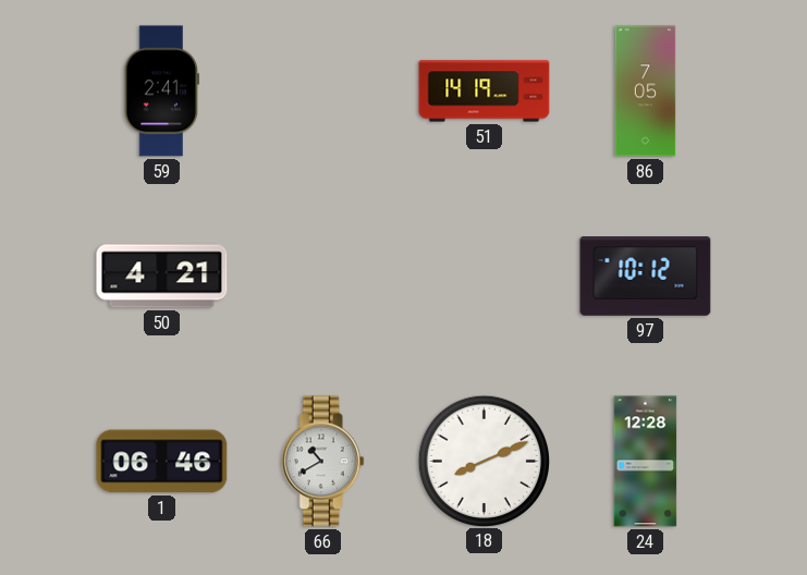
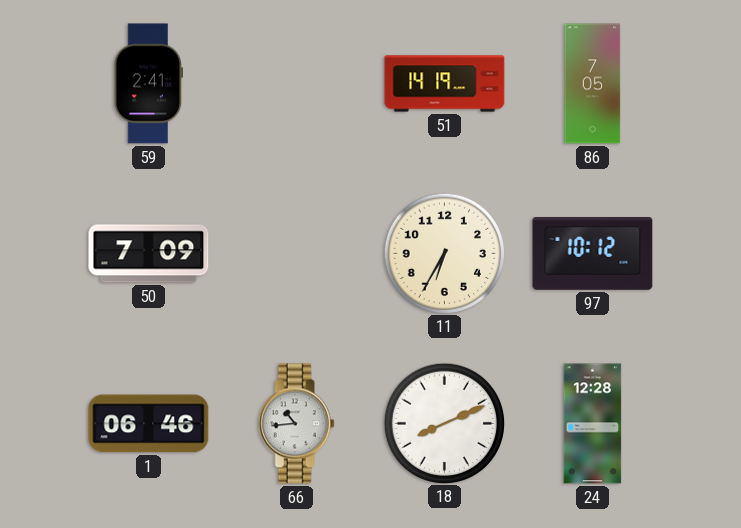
50: 4:21 -> 7:09 (149, 254)
11: none -> 6:35 (444, 253)
66: 10:40 -> 10:44 (296, 424)
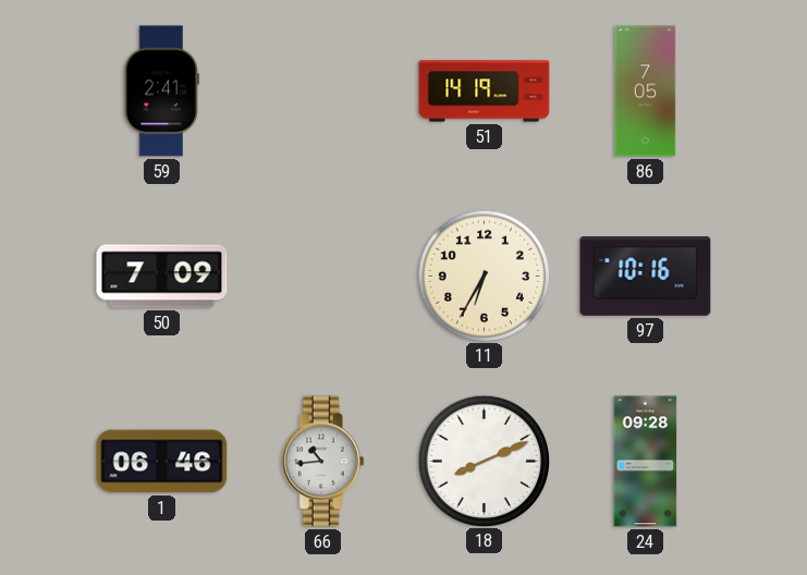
97: 10:12 -> 10:16 (646, 277)
24: 12:28 -> 09:28 (646, 462)
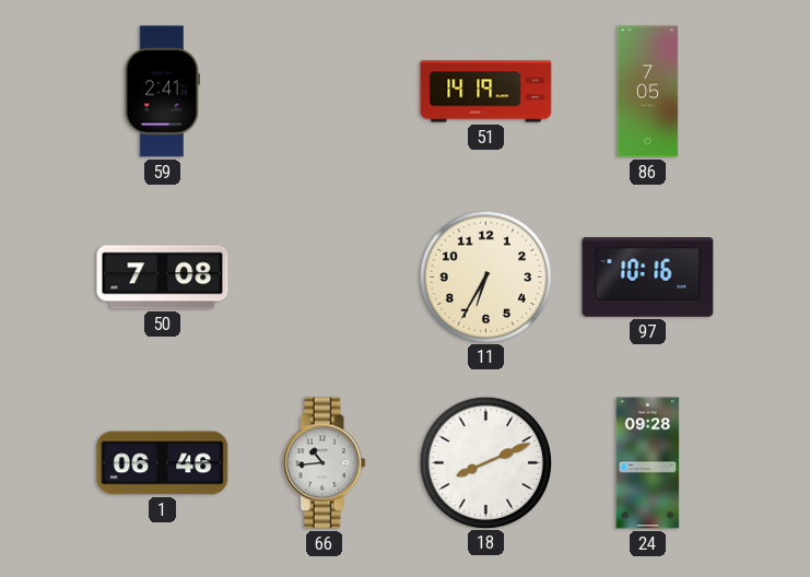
50: 7:09 -> 7:08 (163, 278)
